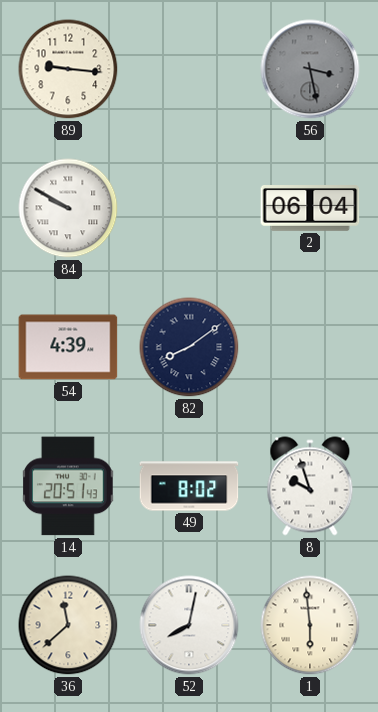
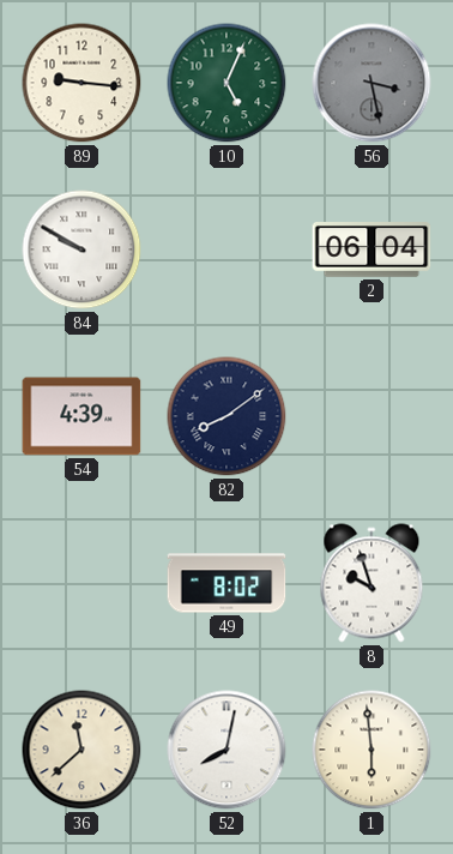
10: none -> 5:04 (226, 83)
14: 20:51 -> none (69, 486)
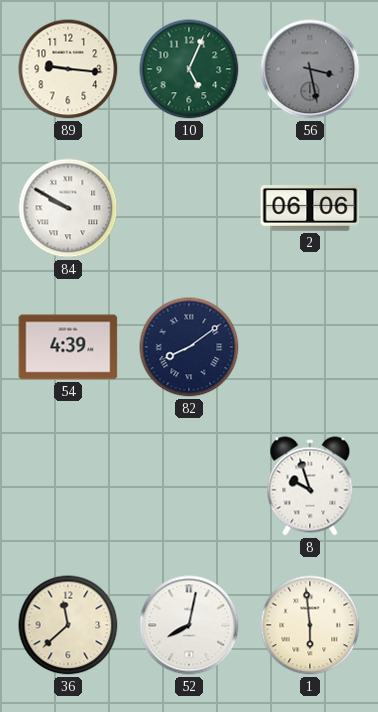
2: 06:04 -> 06:06 (310, 209)
49: 8:02 -> none (226, 583)
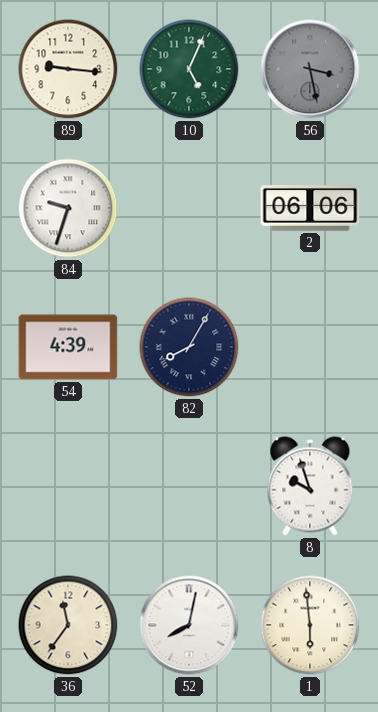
84: 9:50 -> 9:33 (68, 208)
82: 8:09 -> 8:05 (189, 347)
36: 11:38 -> 11:36 (68, 625)
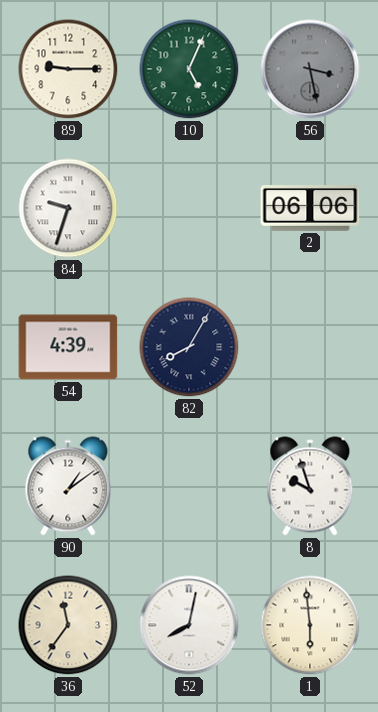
89: 9:16 -> 9:15 (68, 69)
90: none -> 1:09 (68, 486)
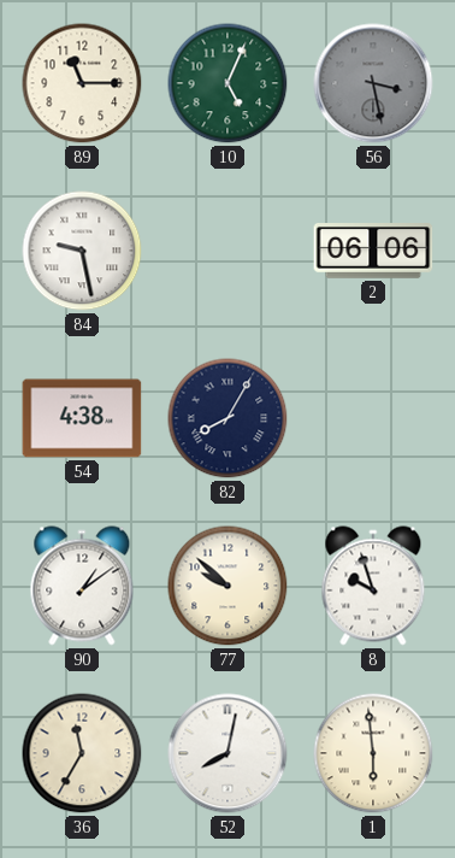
89: 9:15 -> 11:15 (82, 83)
84: 9:33 -> 9:28 (82, 251)
54: 4:39 -> 4:38 (82, 418)
77: none -> 9:52 (227, 586)
36: 11:36 -> 11:35 (82, 753)
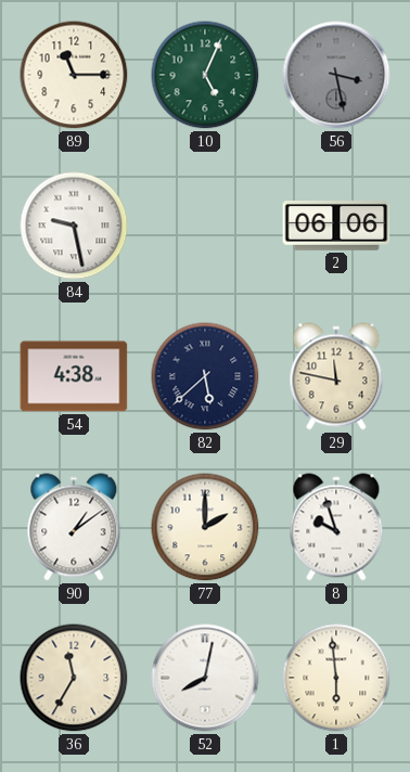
82: 8:05 -> 5:38 (205, 376)
29: none -> 11:47 (336, 376)
77: 9:52 -> 2:00 (205, 527)
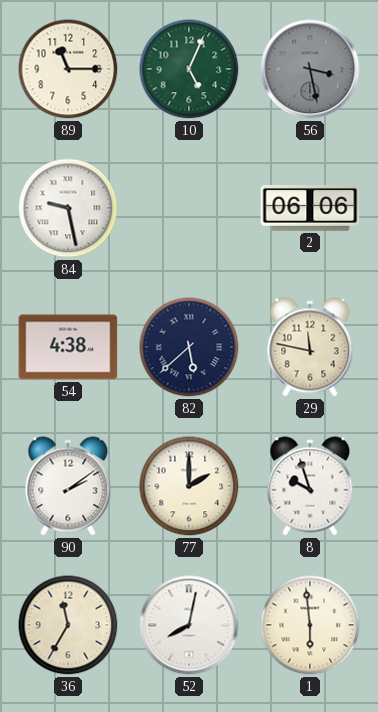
90: 1:09 -> 2:09 (68, 486)
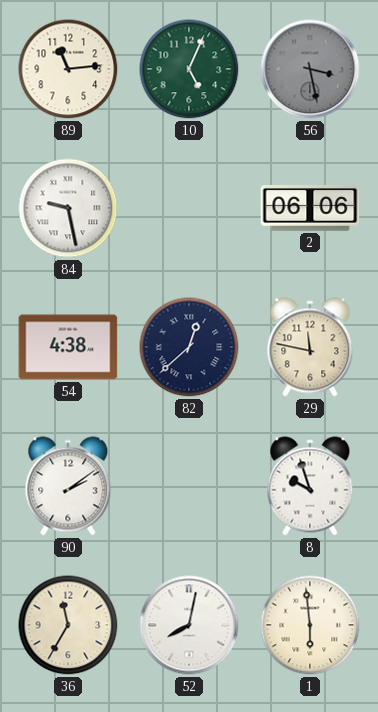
89: 11:15 -> 11:14 (68, 69)
82: 5:38 -> 12:38 (189, 347)
77: 2:00 -> none (189, 486)
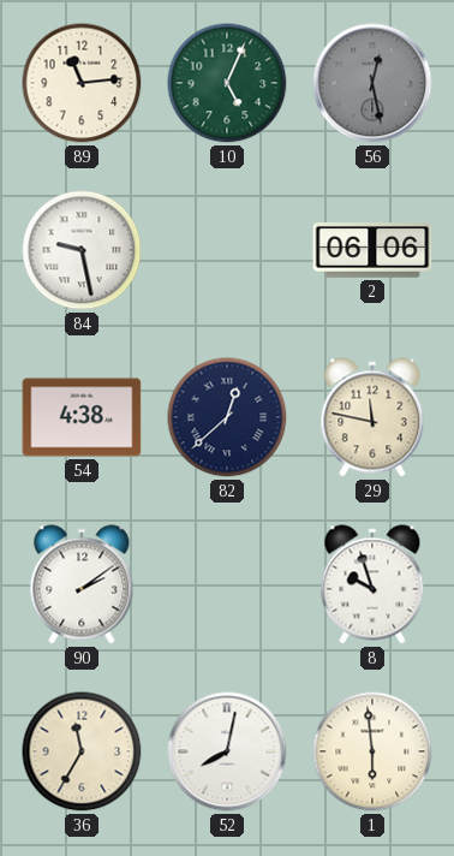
56: 3:28 -> 12:28 (372, 83)
